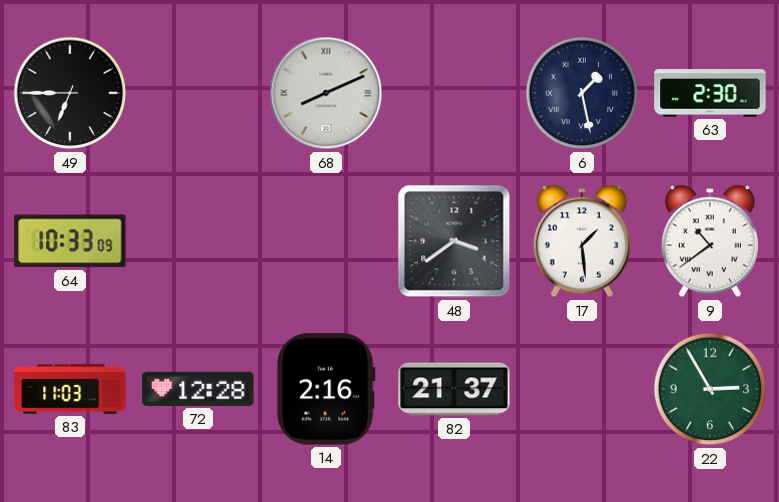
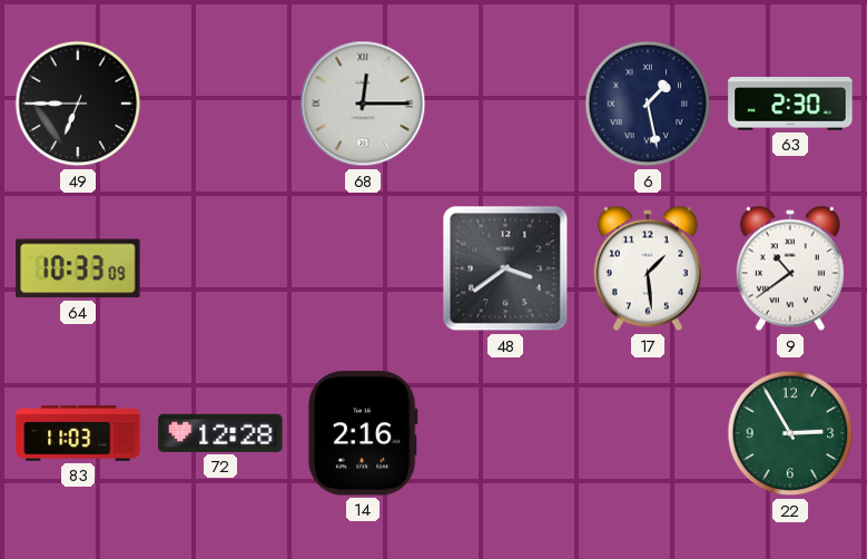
68: 8:11 -> 12:15 (363, 104)
82: 21:37 -> none (454, 389)
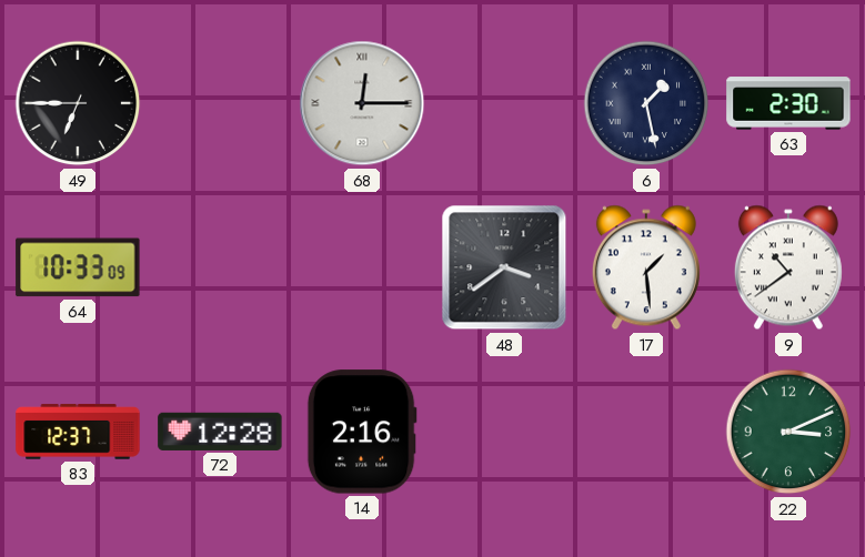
83: 11:03 -> 12:37 (78, 432)
22: 2:55 -> 3:11 (788, 432)
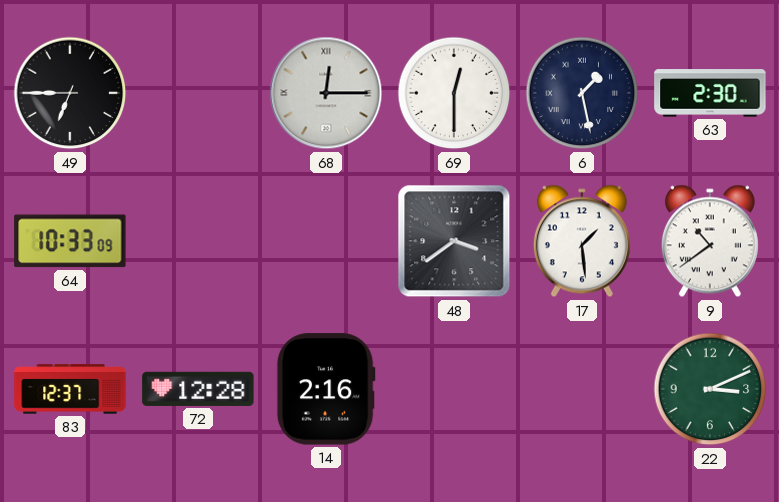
69: none -> 12:30 (454, 93)
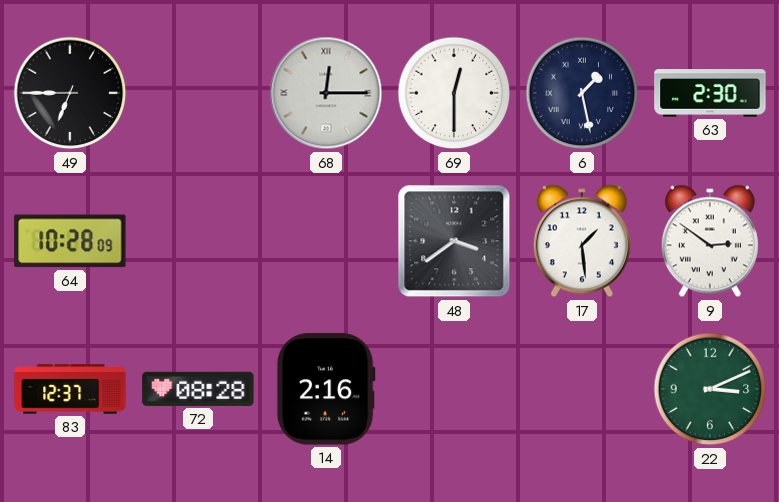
64: 10:33 -> 10:28 (70, 241)
9: 10:39 -> 2:51 (710, 241)
72: 12:28 -> 08:28 (198, 389)
